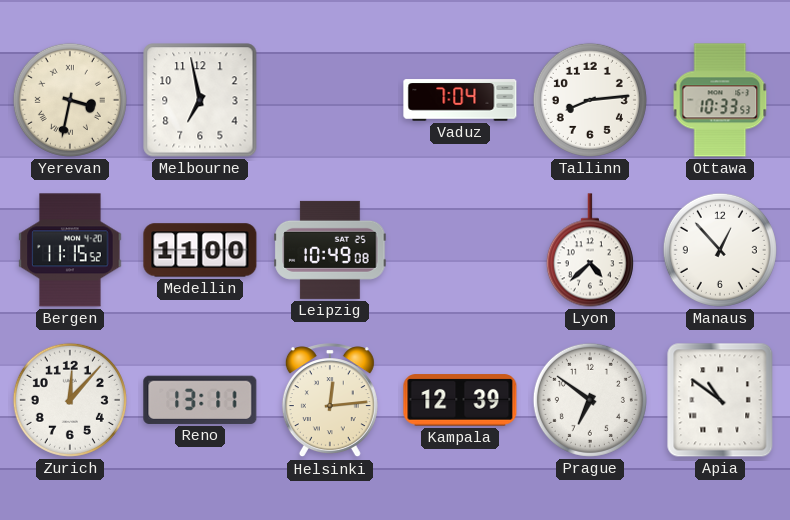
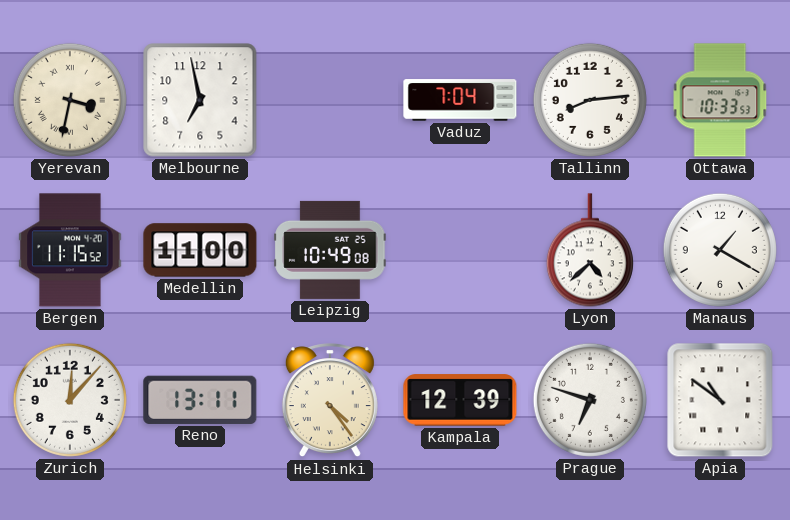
Manaus: 12:53 -> 1:20 (720, 250)
Helsinki: 12:14 -> 4:24 (330, 401)
Prague: 6:51 -> 6:48 (590, 400)
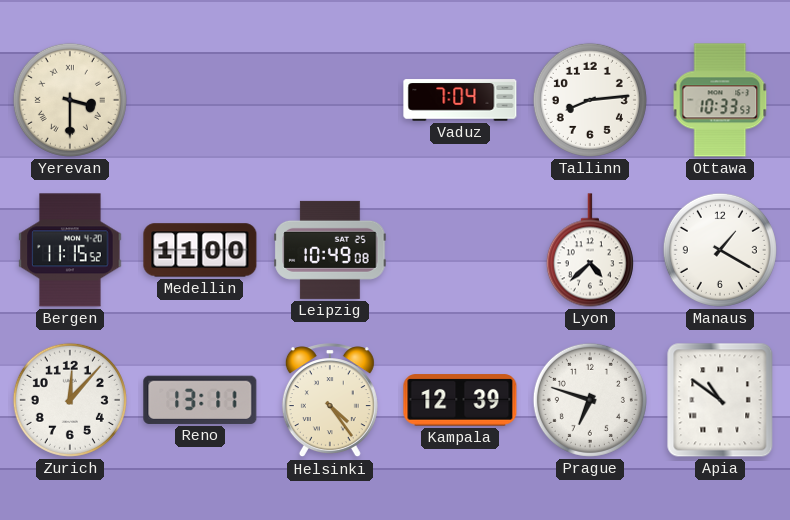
Yerevan: 3:32 -> 3:30 (70, 100)
Melbourne: 6:58 -> none (200, 100)
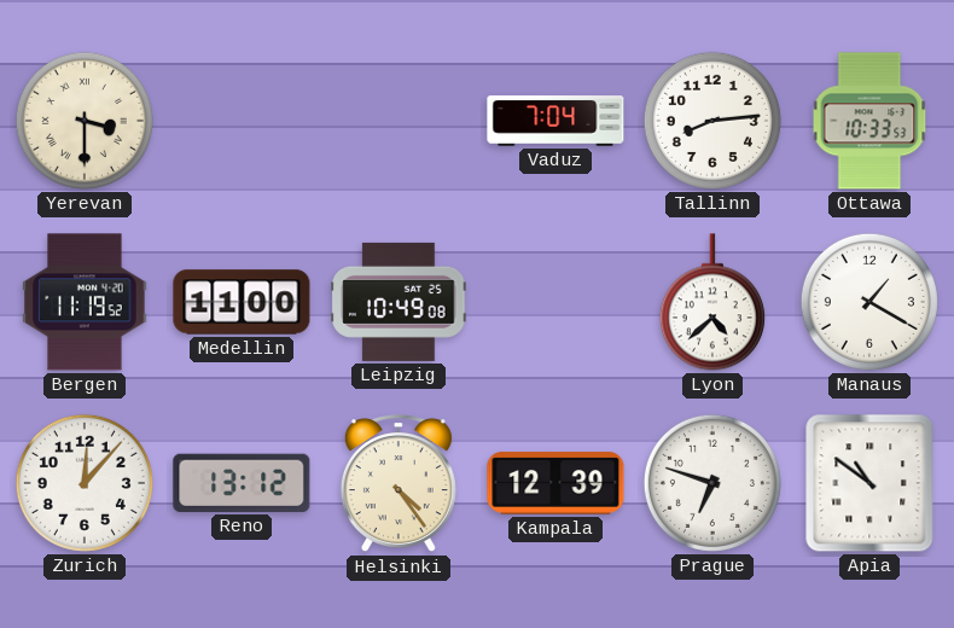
Bergen: 11:15 -> 11:19 (85, 302)
Reno: 13:11 -> 13:12 (242, 483)
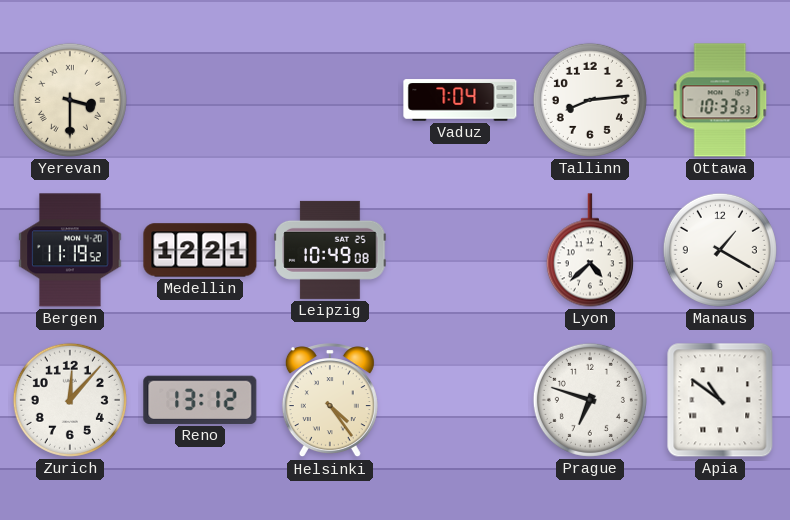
Medellin: 11:00 -> 12:21 (200, 250)
Kampala: 12:39 -> none (555, 483)
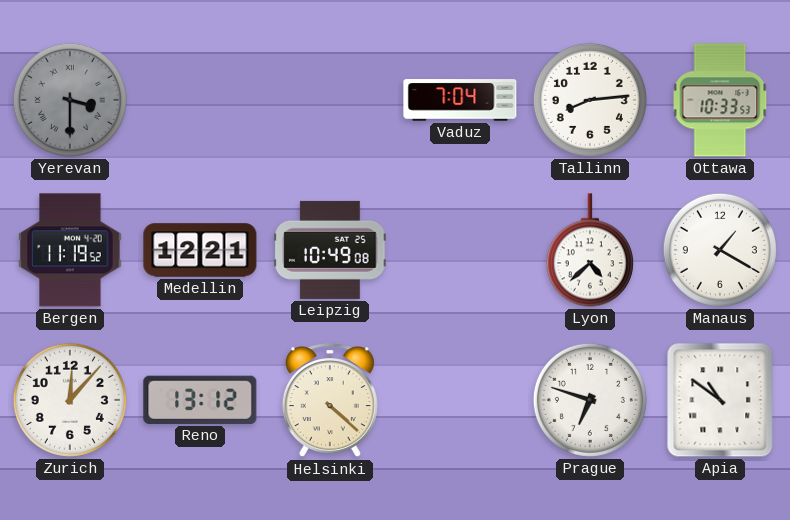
Yerevan dial: cream -> grey (70, 100)
Helsinki: 4:24 -> 4:22 (330, 401)
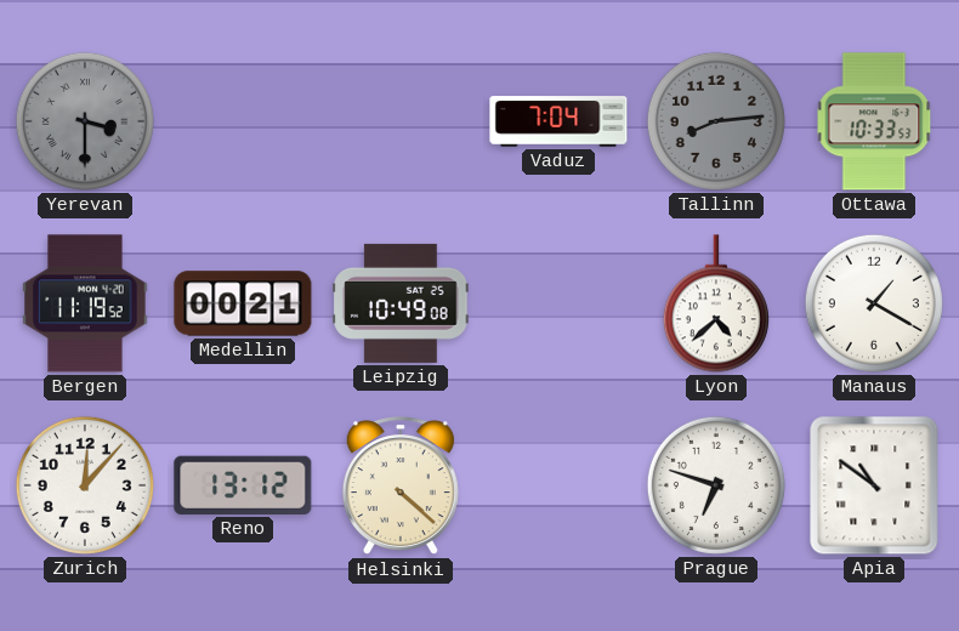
Tallinn dial: white -> grey (716, 121)
Medellin: 12:21 -> 00:21 (243, 303)
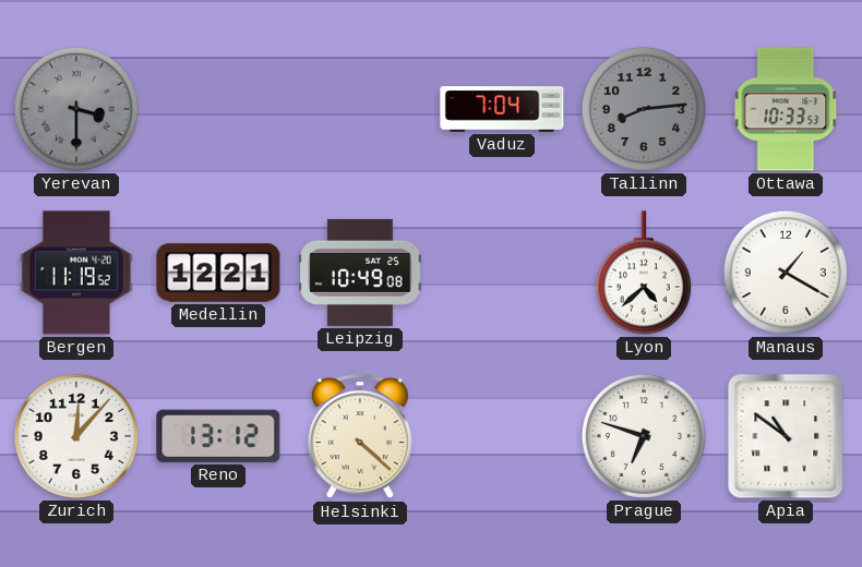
Medellin: 00:21 -> 12:21 (218, 273)
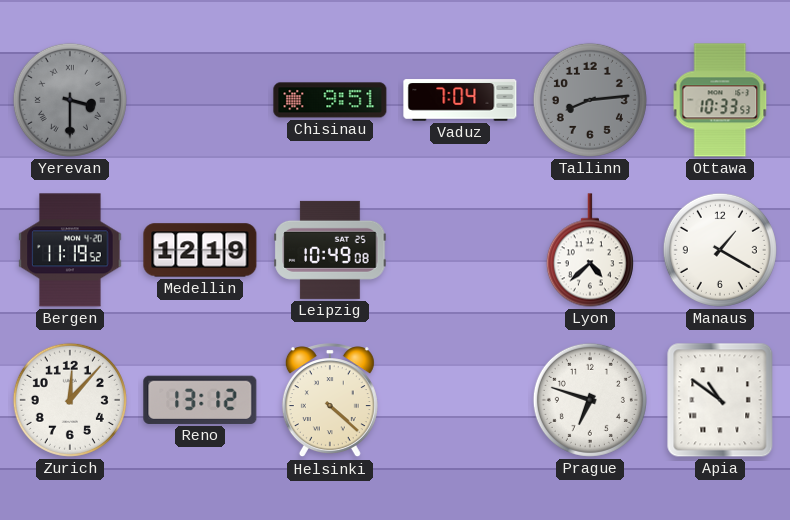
Chisinau: none -> 9:51 (330, 100)
Medellin: 12:21 -> 12:19 (200, 250)
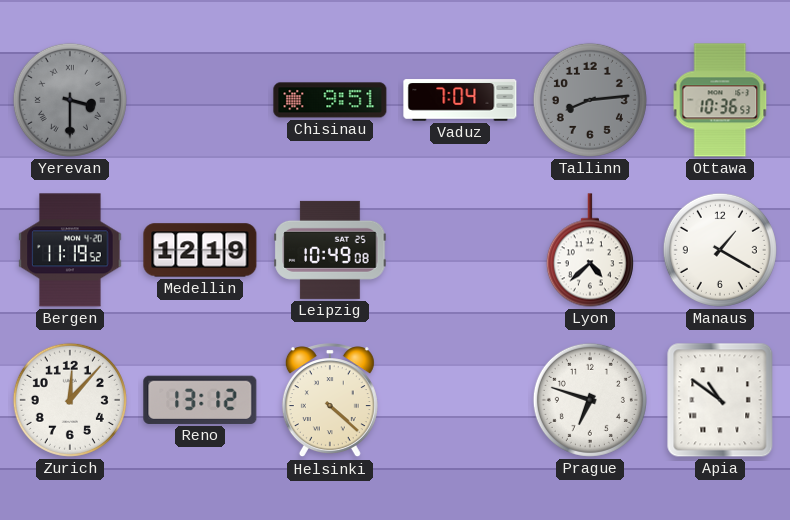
Ottawa: 10:33 -> 10:36 (720, 100)
